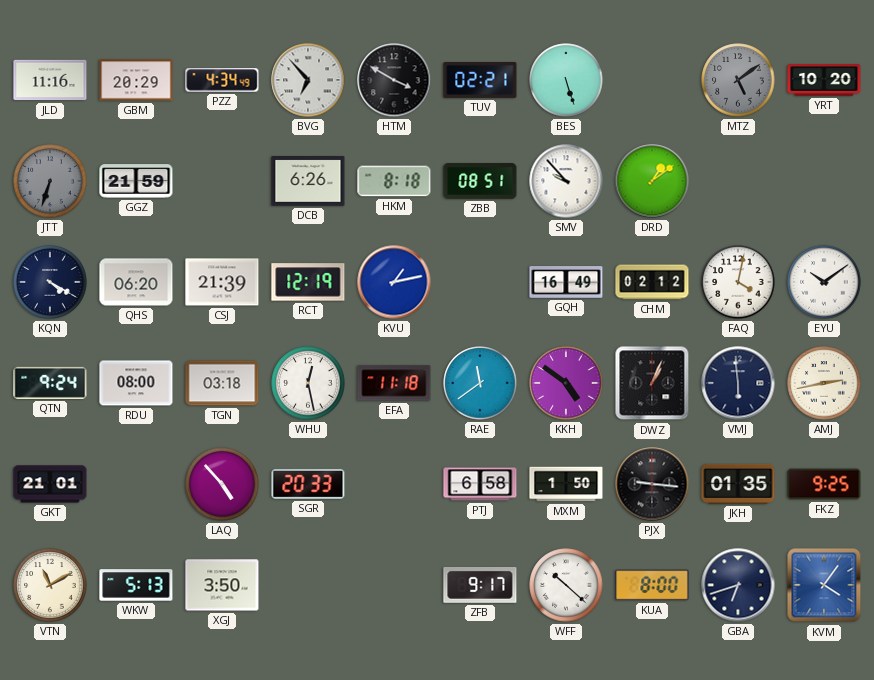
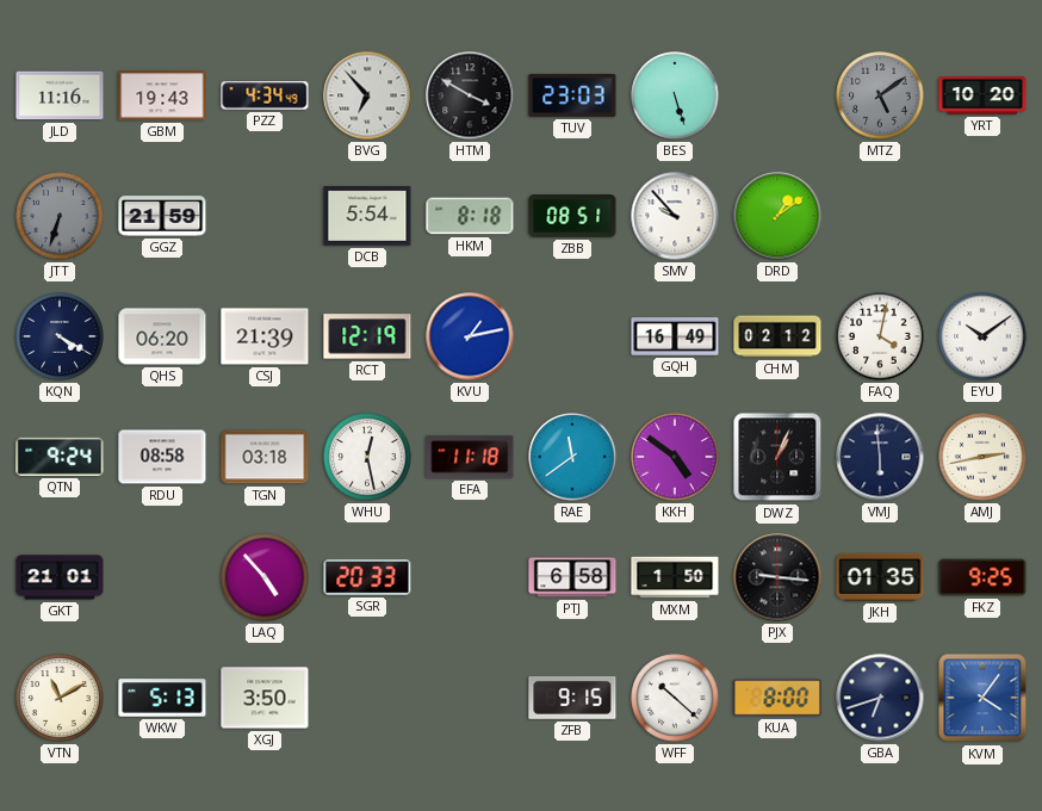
GBM: 20:29 -> 19:43 (162, 95)
TUV: 02:21 -> 23:03 (572, 95)
DCB: 6:26 -> 5:54 (367, 216)
RDU: 08:00 -> 08:58 (162, 457)
ZFB: 9:17 -> 9:15 (572, 698)
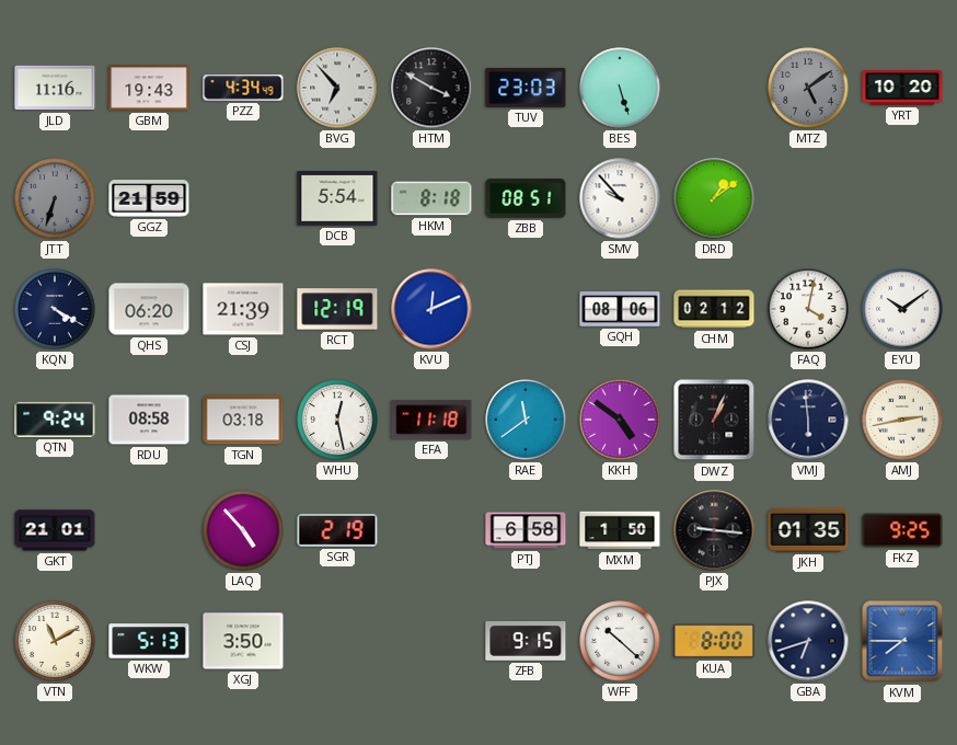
KVU: 1:13 -> 12:11 (431, 309)
GQH: 16:49 -> 08:06 (620, 309)
SGR: 20:33 -> 2:19 (337, 530)
KVM: 4:06 -> 7:45 (902, 641)
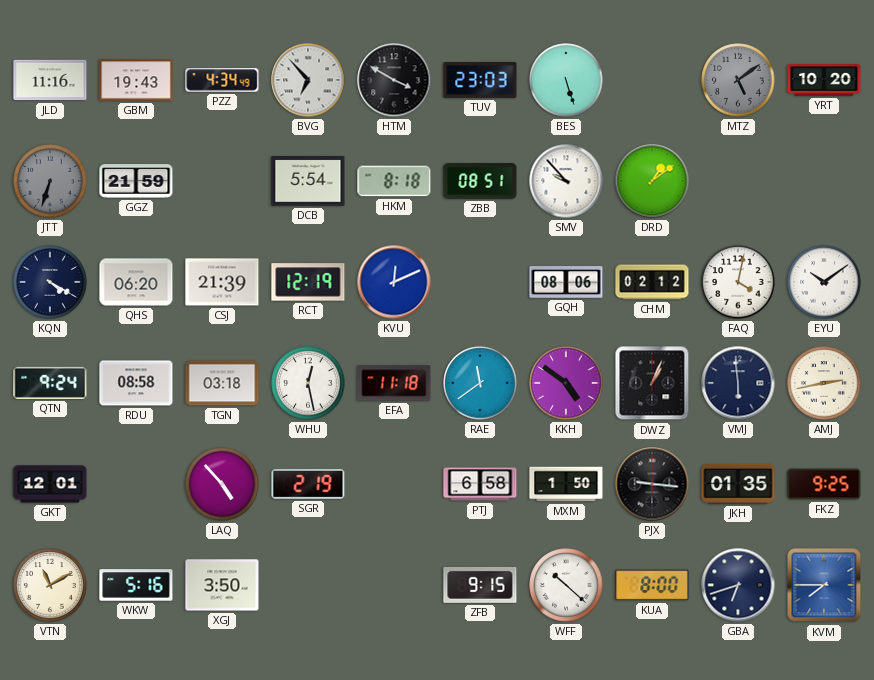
GKT: 21:01 -> 12:01 (50, 484)
WKW: 5:13 -> 5:16 (136, 585)
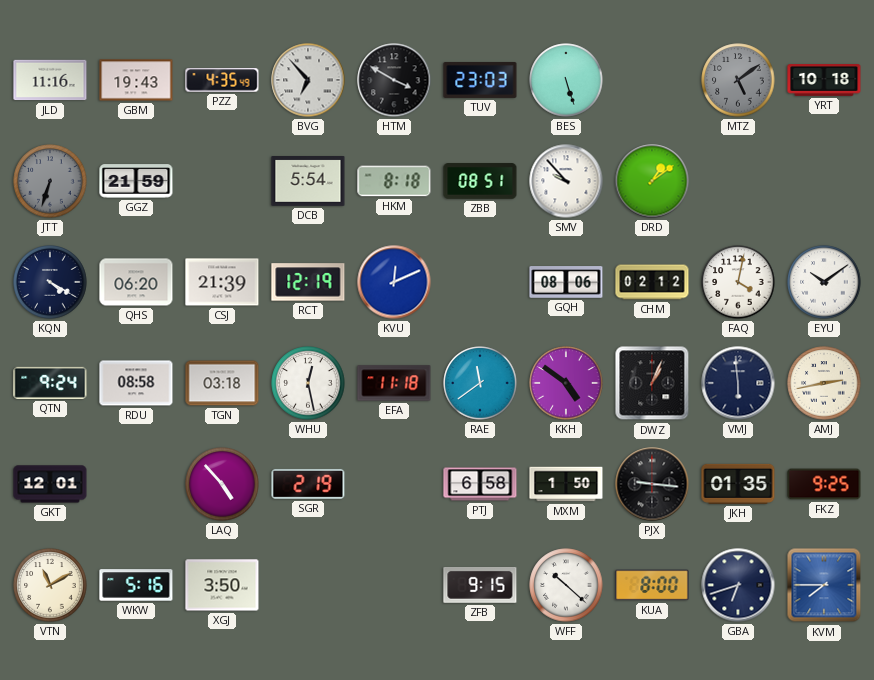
PZZ: 4:34 -> 4:35 (222, 80)
YRT: 10:20 -> 10:18 (824, 81)
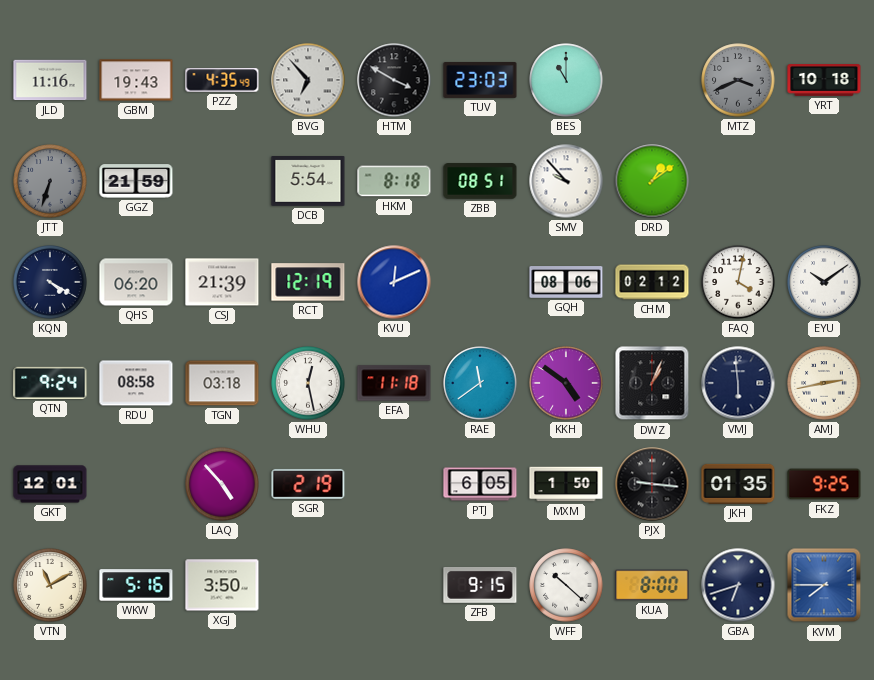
BES: 5:27 -> 11:00 (566, 80)
MTZ: 5:09 -> 3:41 (738, 80)
PTJ: 6:58 -> 6:05 (480, 484)
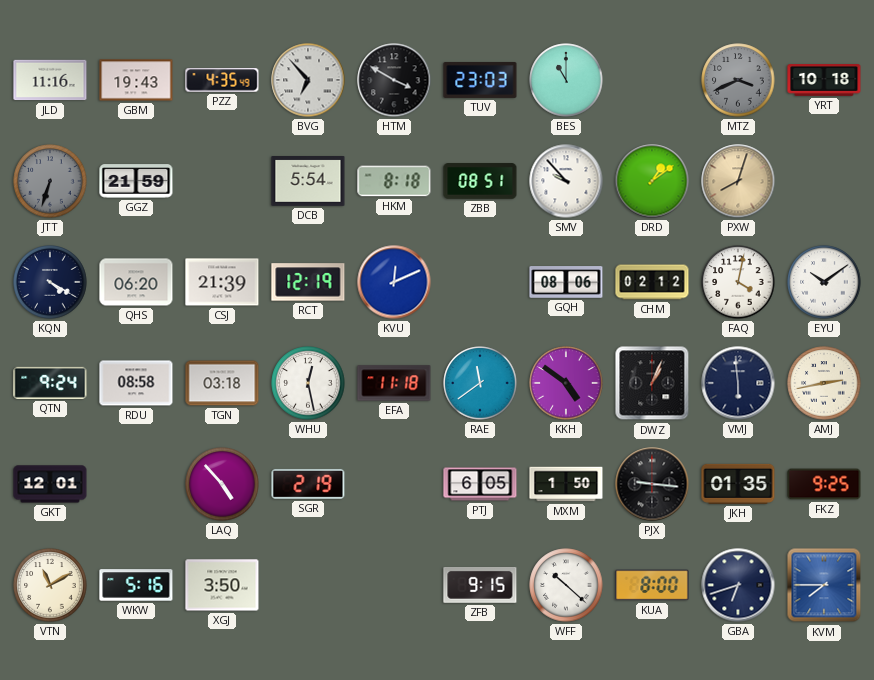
PXW: none -> 8:03 (738, 181)
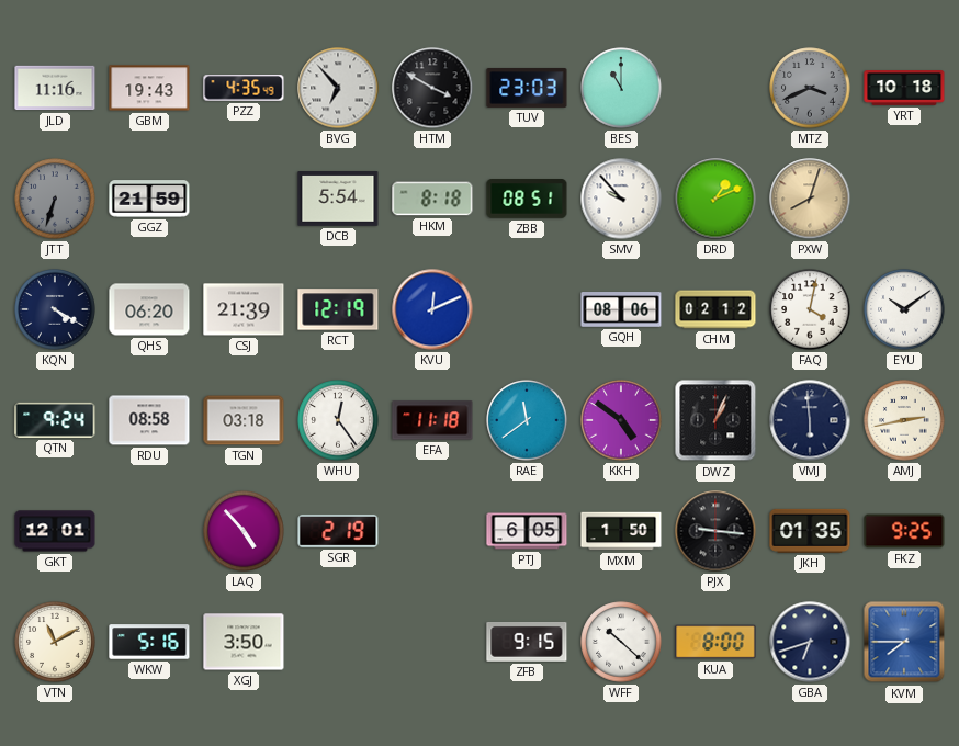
DRD: 1:09 -> 1:11 (715, 199)
WHU: 12:28 -> 12:24 (338, 420)
